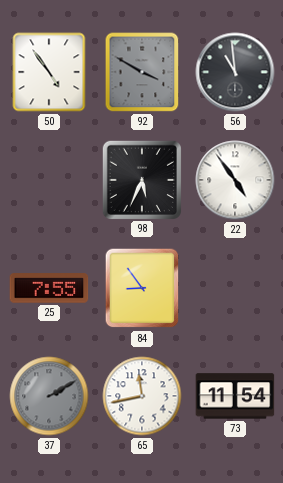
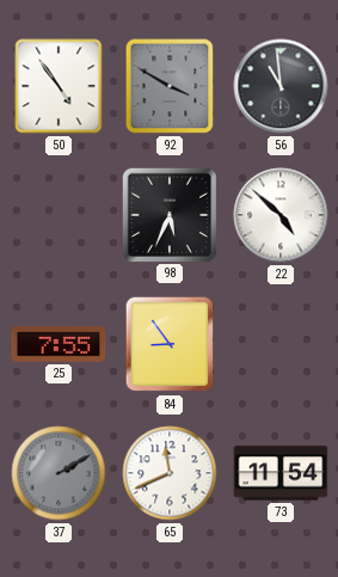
22: 4:54 -> 4:52 (281, 215)
65: 11:43 -> 11:41 (170, 473)
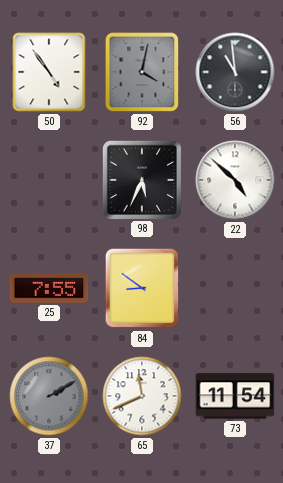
92: 3:50 -> 4:02 (142, 72)
84: 8:54 -> 8:51 (142, 288)
